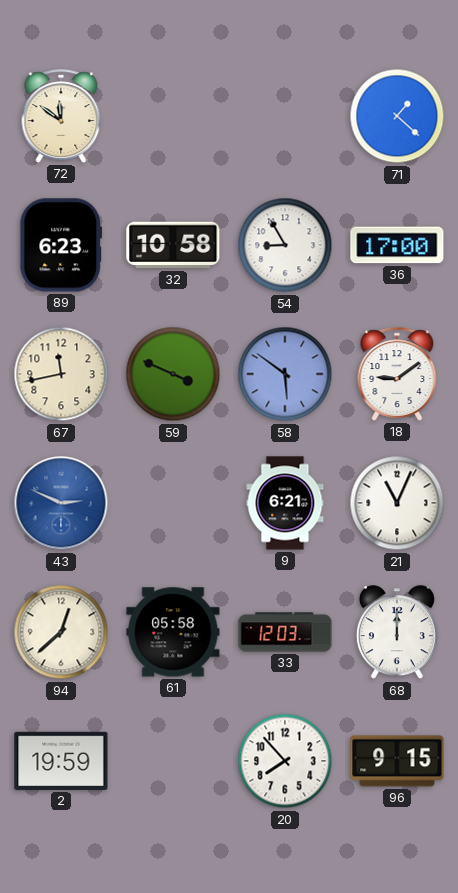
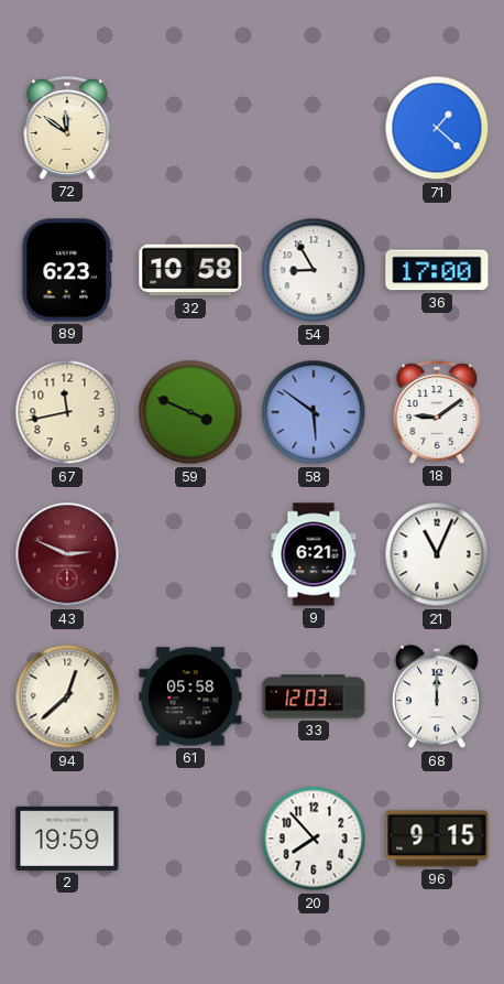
43 dial: blue -> burgundy (67, 554)
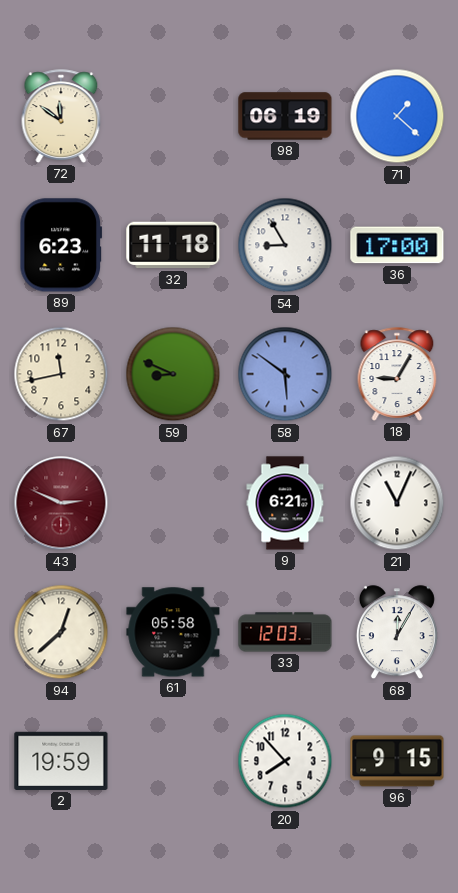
98: none -> 06:19 (285, 116)
32: 10:58 -> 11:18 (173, 245)
59: 3:49 -> 8:49 (173, 374)
18: 9:09 -> 9:05 (397, 374)
68: 12:00 -> 12:05 (397, 633)
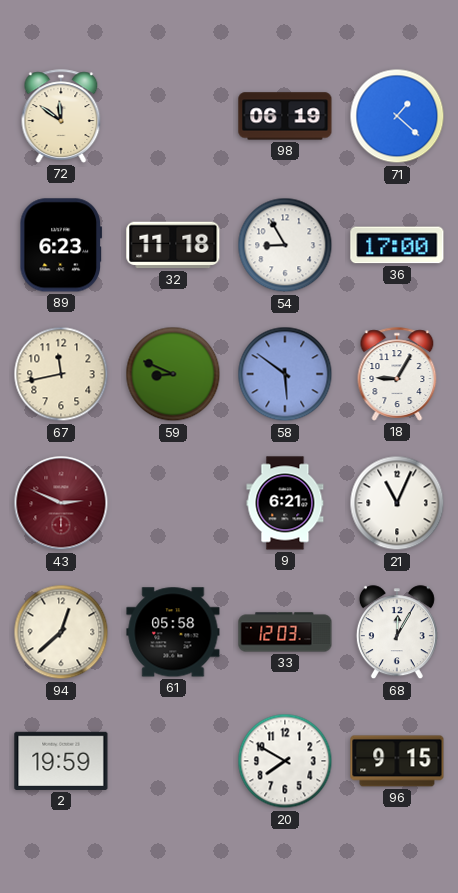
20: 7:53 -> 7:50 (285, 761)
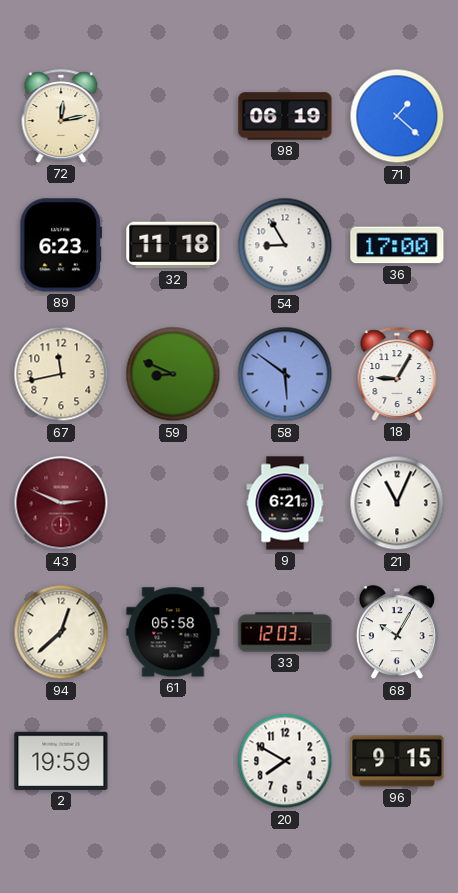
72: 11:51 -> 12:13 (61, 116)
68: 12:05 -> 10:05 (397, 633)
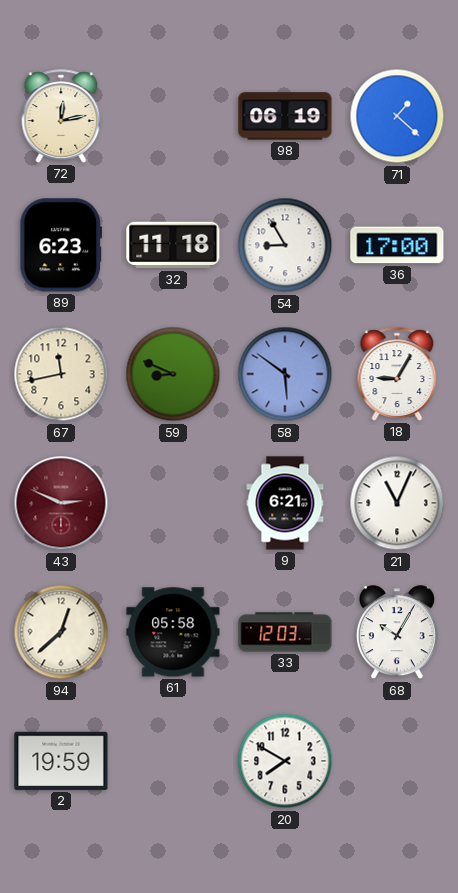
96: 9:15 -> none (397, 761)
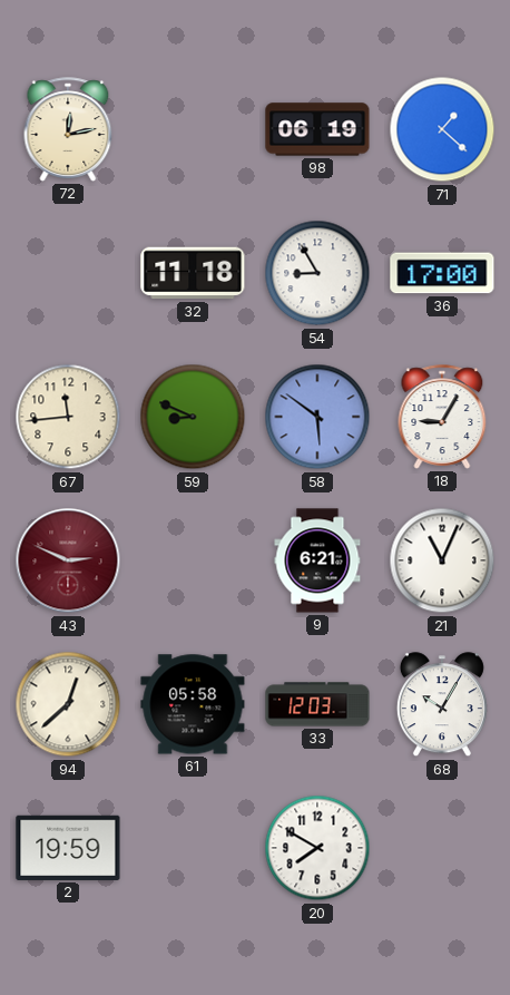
89: 6:23 -> none (61, 245)
67: 11:43 -> 11:44 (68, 417)
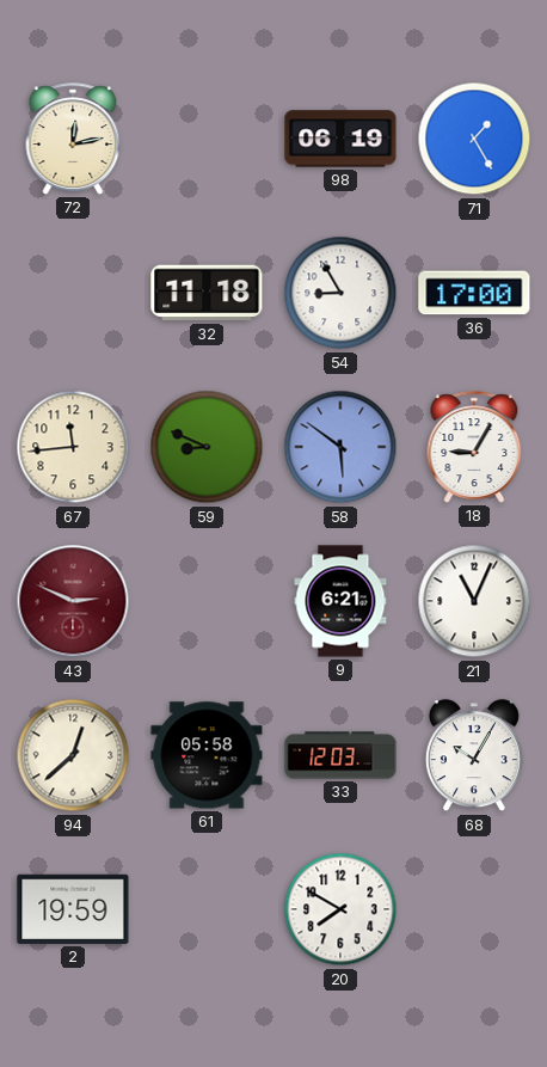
71: 1:22 -> 1:25 (474, 139)
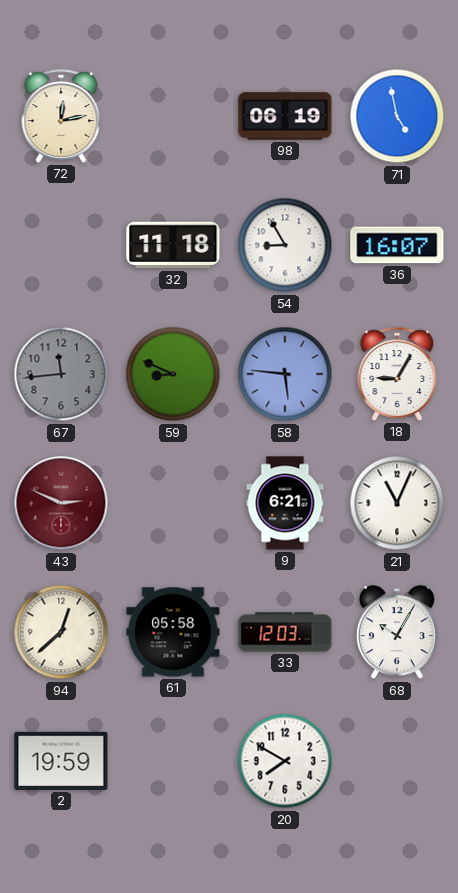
71: 1:25 -> 4:58 (397, 116)
36: 17:00 -> 16:07 (397, 245)
67 dial: cream -> grey (61, 374)
58: 5:51 -> 5:46 (285, 374)
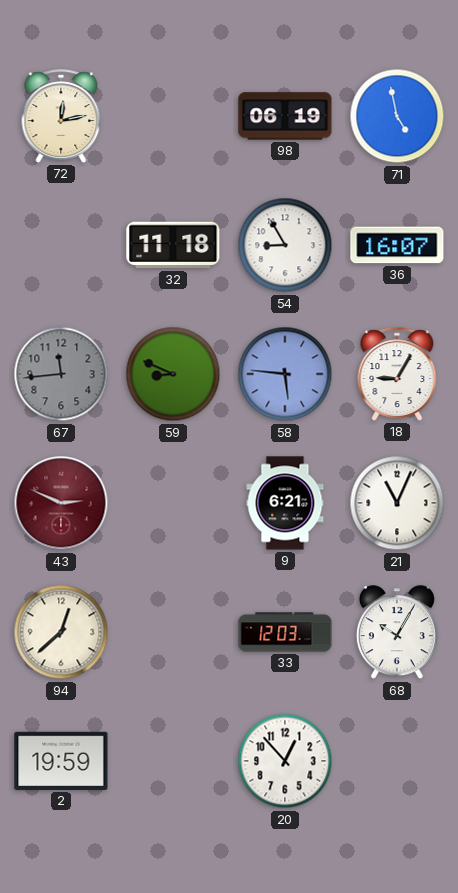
61: 05:58 -> none (173, 632)
20: 7:50 -> 12:53 (285, 761)
